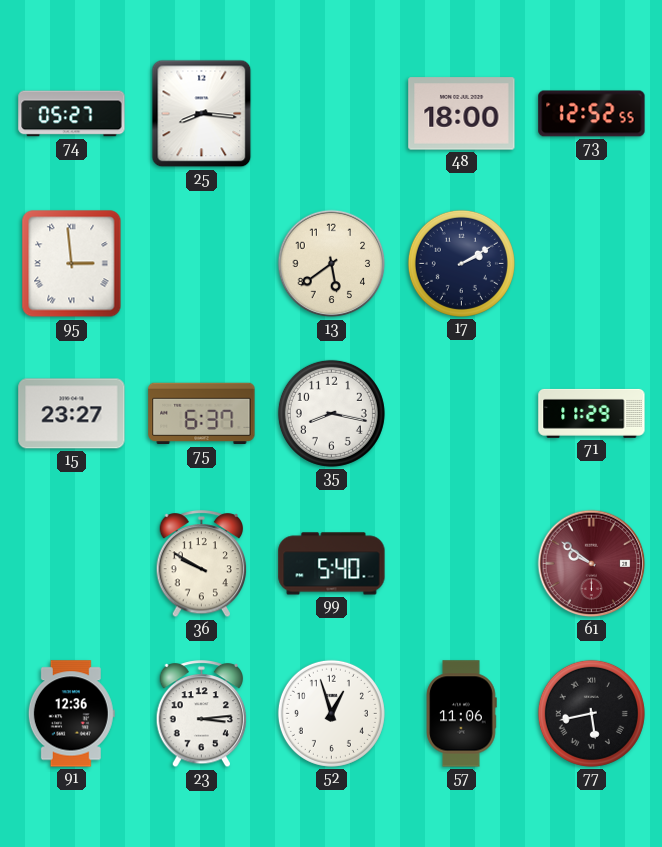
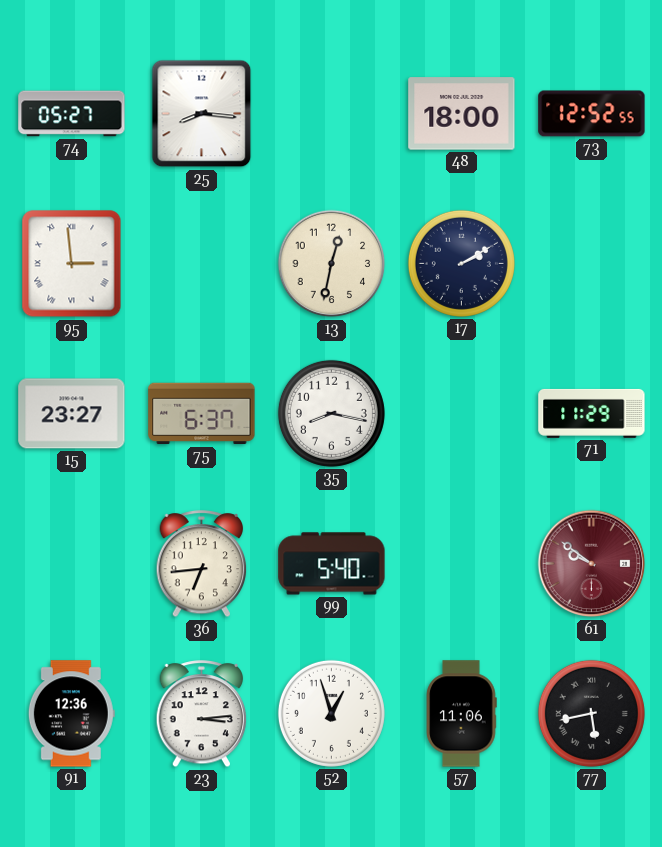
13: 5:39 -> 12:32 (332, 264)
36: 9:50 -> 6:44 (202, 564)
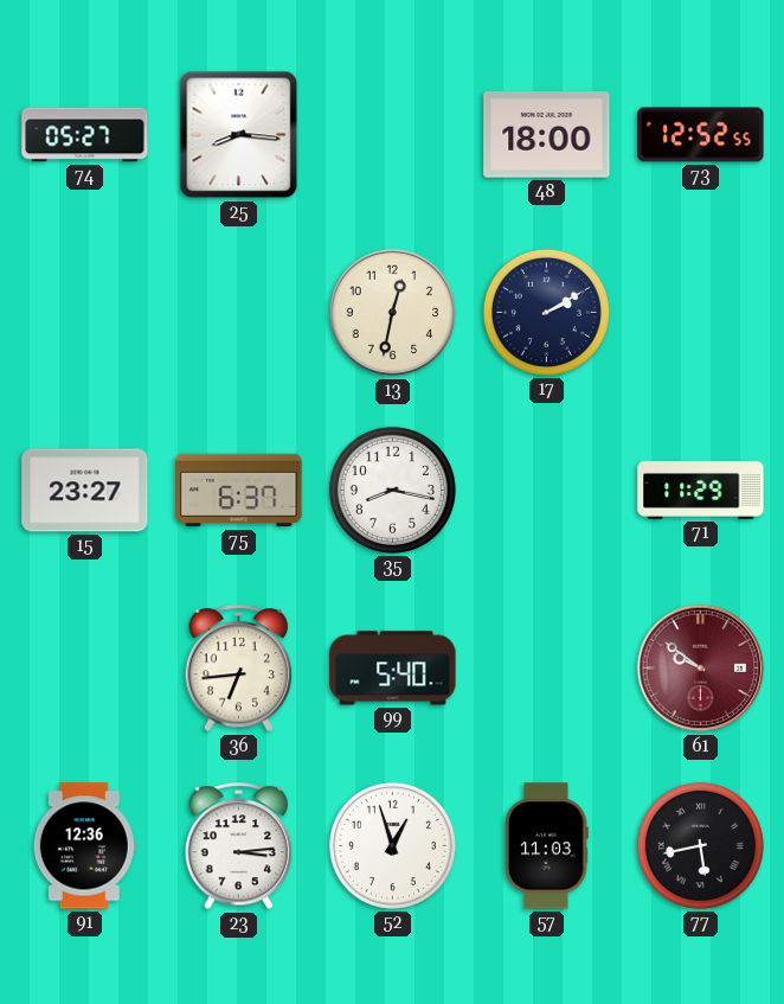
95: 2:59 -> none (72, 264)
57: 11:06 -> 11:03 (547, 846)
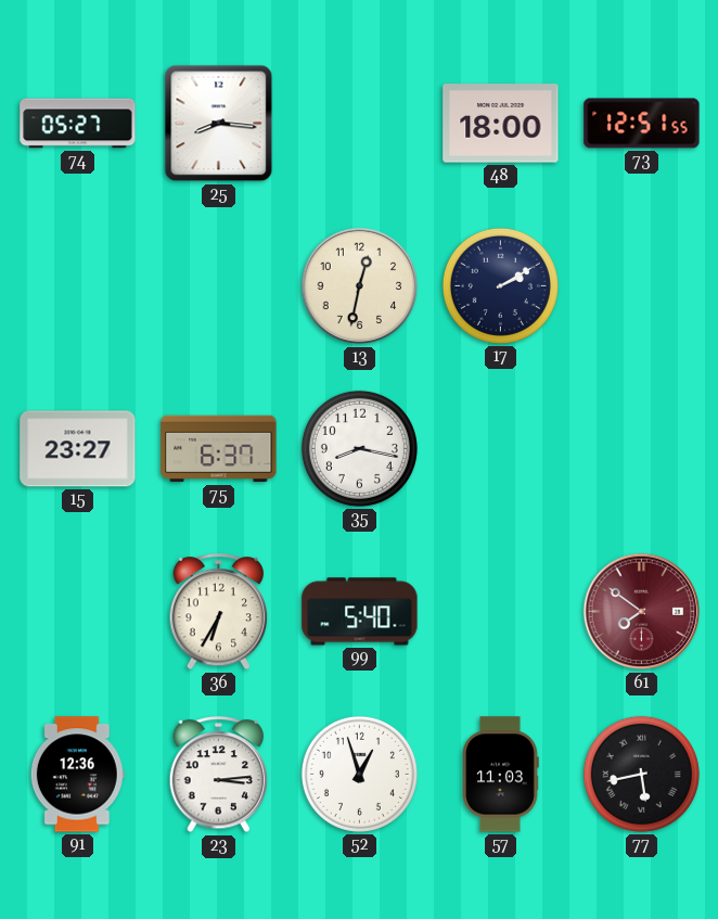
73: 12:52 -> 12:51 (642, 124)
71: 11:29 -> none (701, 490)
36: 6:44 -> 6:35 (219, 612)
61: 9:51 -> 7:51 (642, 612)
